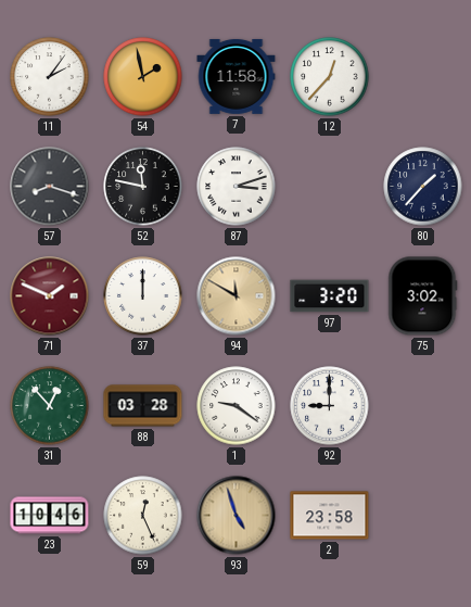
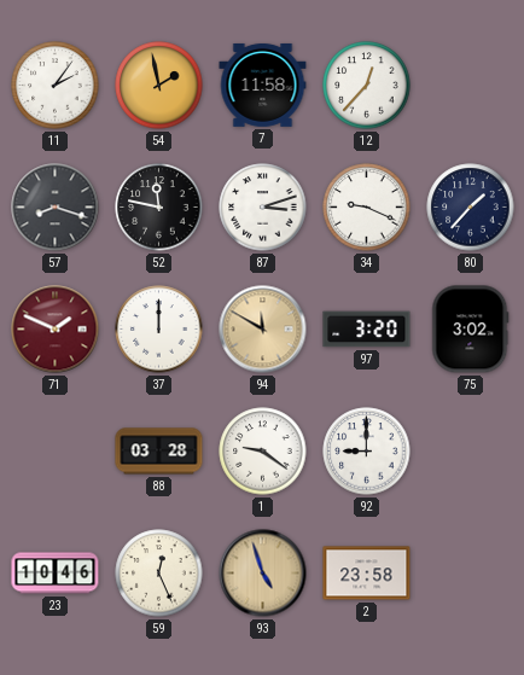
34: none -> 9:19 (367, 208)
31: 12:53 -> none (50, 406)
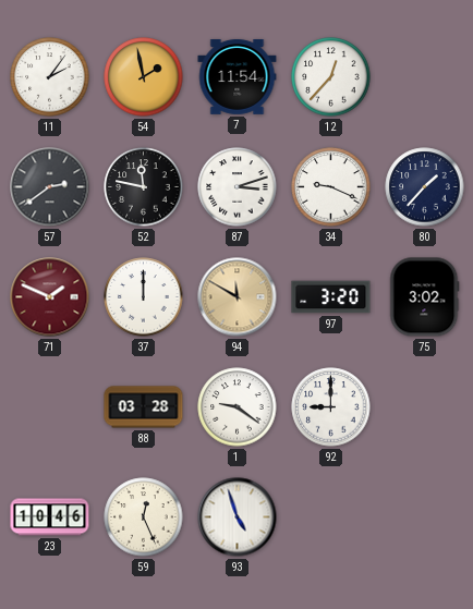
7: 11:58 -> 11:54 (238, 76)
57: 8:18 -> 2:39 (50, 187)
93 dial: champagne -> white (238, 517)
2: 23:58 -> none (367, 574)
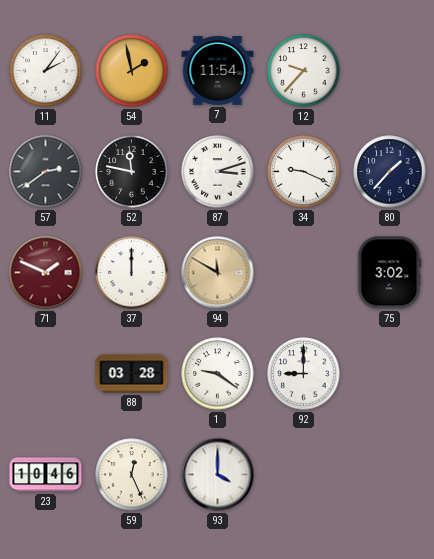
12: 12:37 -> 9:37 (304, 71)
97: 3:20 -> none (331, 297)
93: 4:57 -> 4:00 (218, 475)
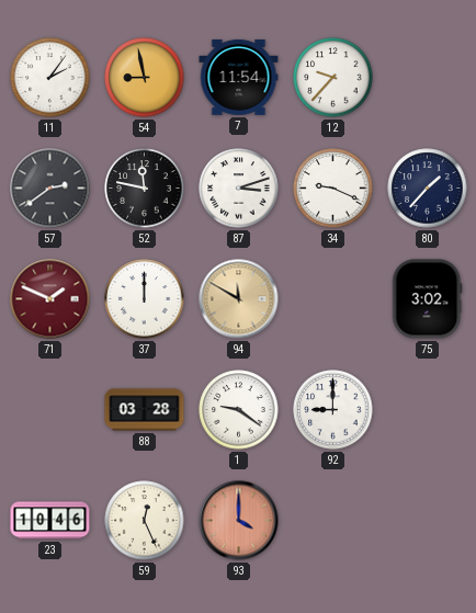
54: 1:58 -> 8:58 (145, 78)
93 dial: white -> salmon (239, 521)
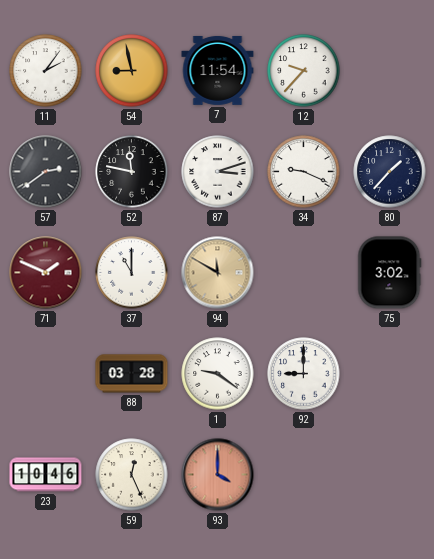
37: 12:00 -> 11:00 (132, 273)
